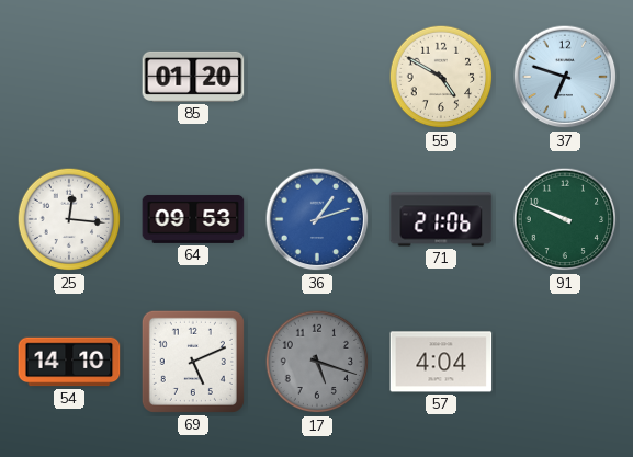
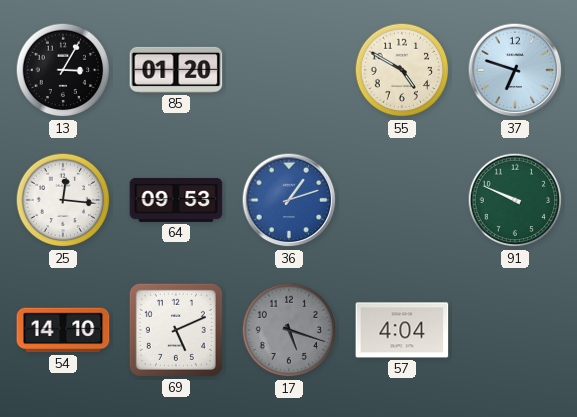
13: none -> 3:05 (63, 70)
71: 21:06 -> none (441, 219)
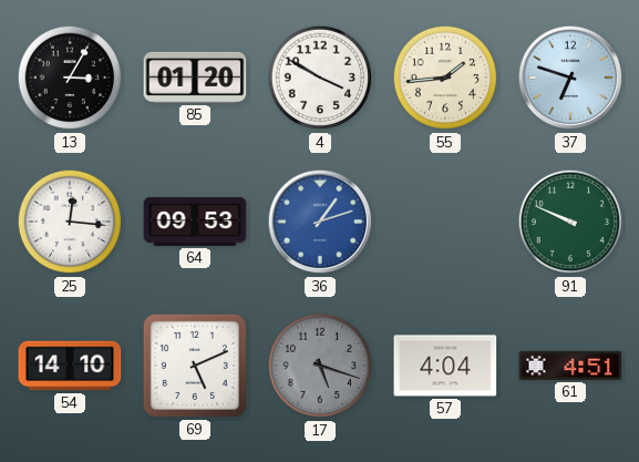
4: none -> 3:50 (320, 78)
55: 4:50 -> 1:44 (445, 78)
61: none -> 4:51 (570, 366)
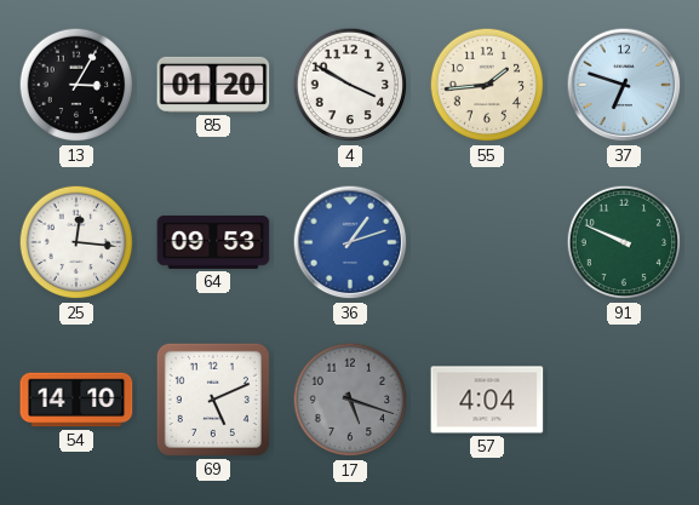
61: 4:51 -> none (570, 366)
